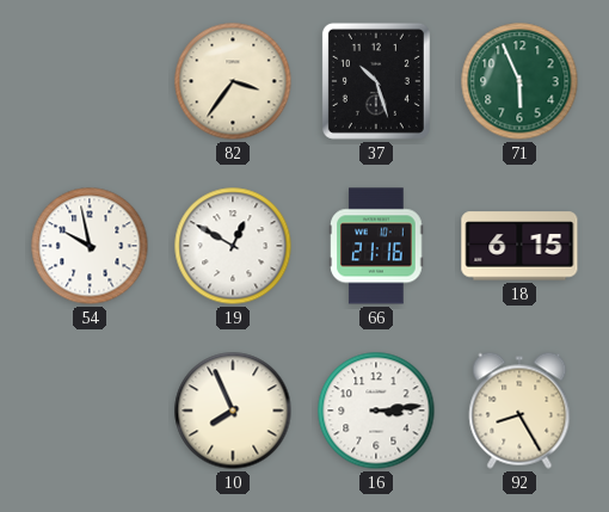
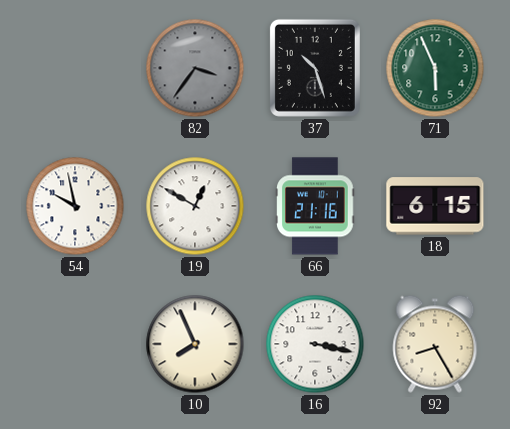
82 dial: cream -> grey (195, 68)
16: 3:14 -> 3:17 (315, 344)
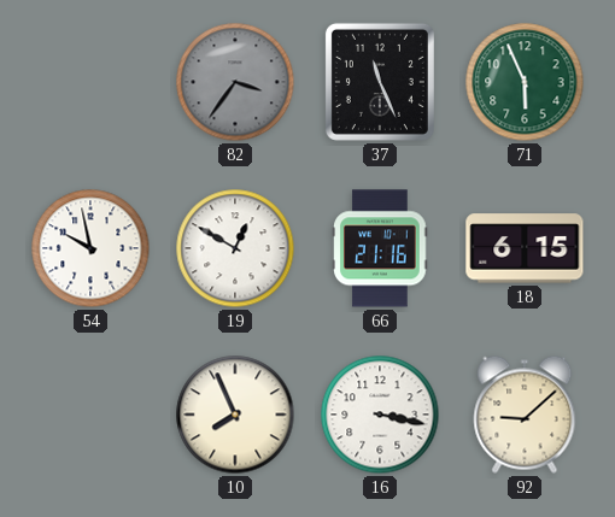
37: 10:27 -> 11:26 (380, 82)
92: 8:25 -> 9:08 (525, 415)
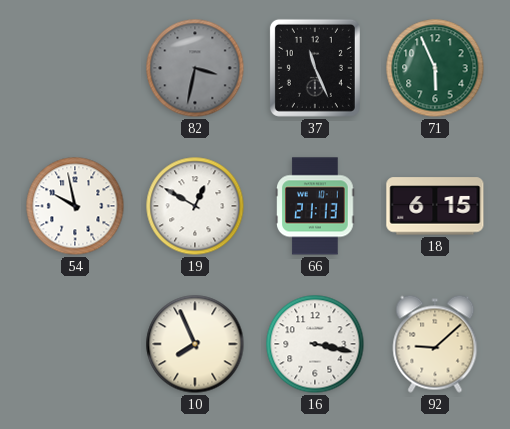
82: 3:36 -> 3:32 (195, 68)
66: 21:16 -> 21:13 (315, 206)
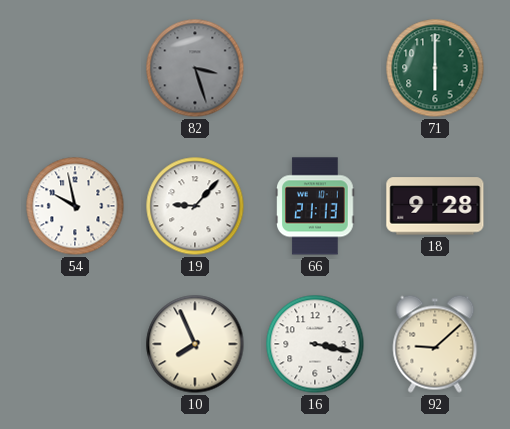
82: 3:32 -> 3:27 (195, 68)
37: 11:26 -> none (315, 68)
71: 5:56 -> 6:00 (435, 68)
19: 12:50 -> 9:07 (195, 206)
18: 6:15 -> 9:28 (435, 206)
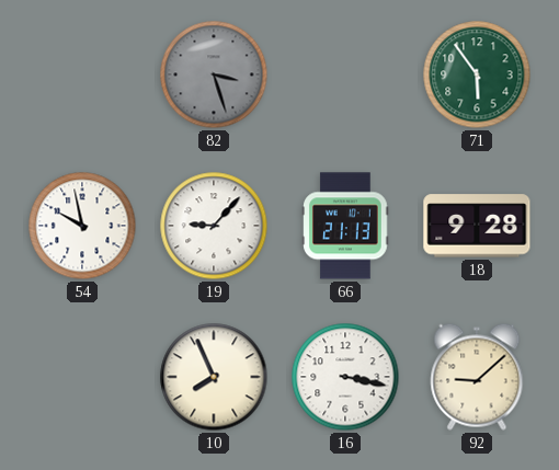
71: 6:00 -> 5:54 (477, 74)
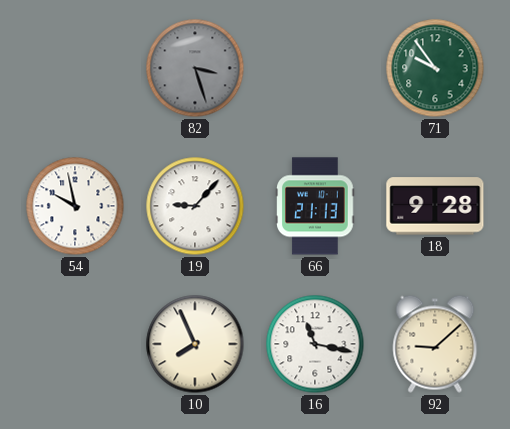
71: 5:54 -> 9:54 (435, 68)
16: 3:17 -> 11:17 (315, 344)
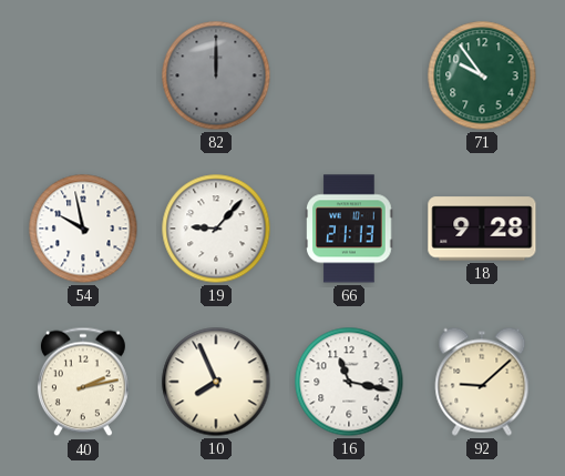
82: 3:27 -> 12:00 (216, 75)
40: none -> 2:13 (83, 382)
